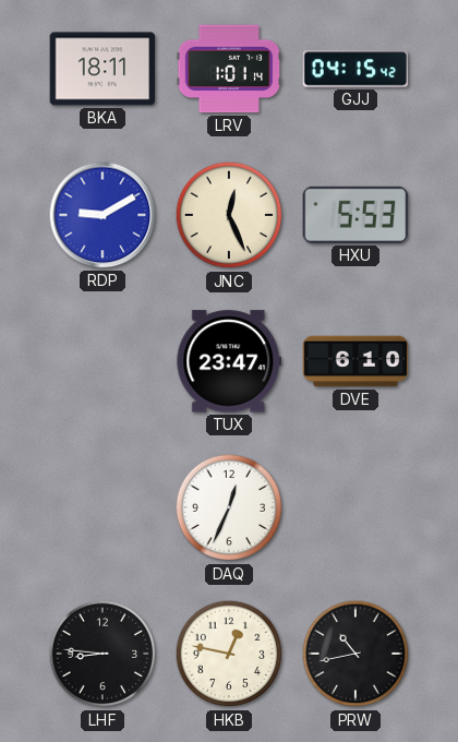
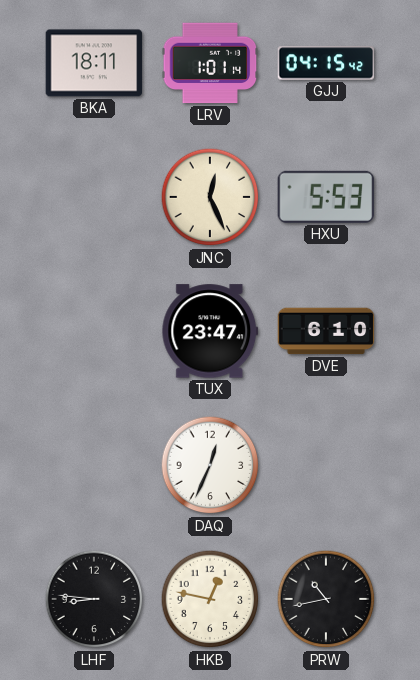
RDP: 9:10 -> none (103, 215)
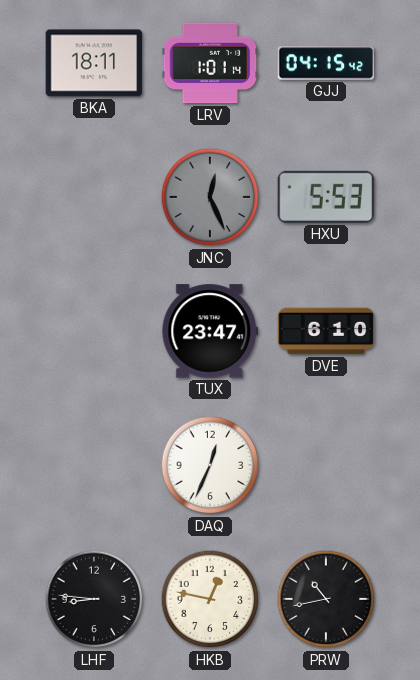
JNC dial: cream -> grey (210, 197)
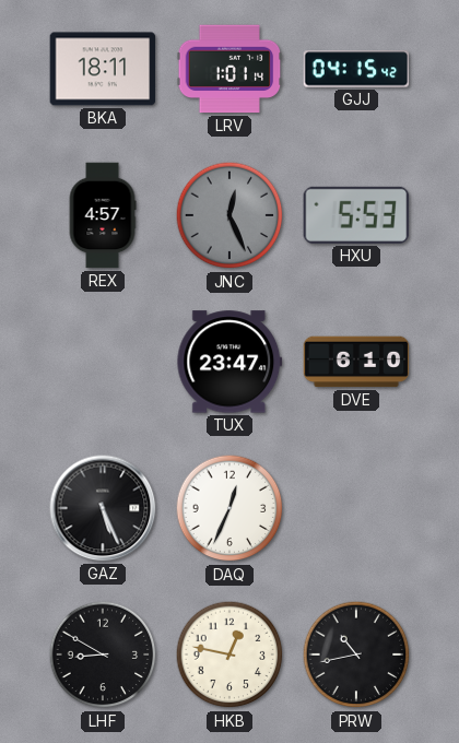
REX: none -> 4:57 (103, 215)
GAZ: none -> 5:26 (103, 508)
LHF: 8:46 -> 8:50 (103, 654)
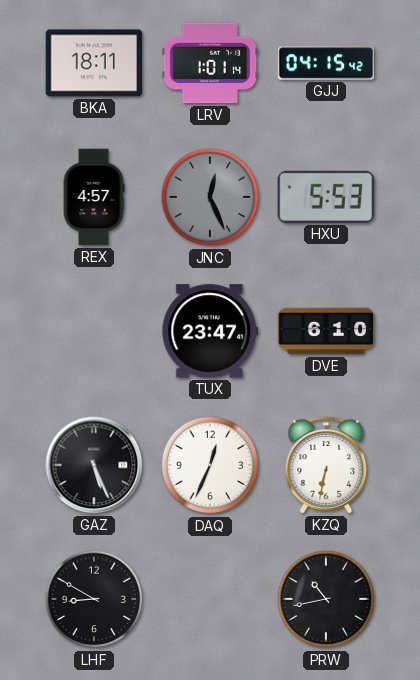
KZQ: none -> 6:32 (326, 465)
HKB: 12:47 -> none (229, 654)
